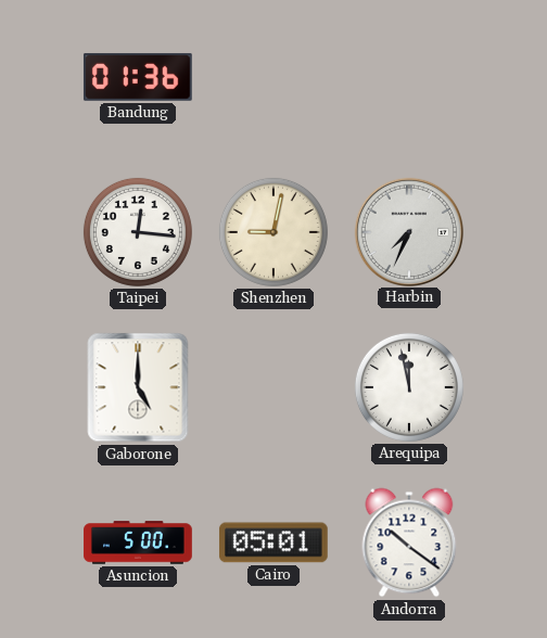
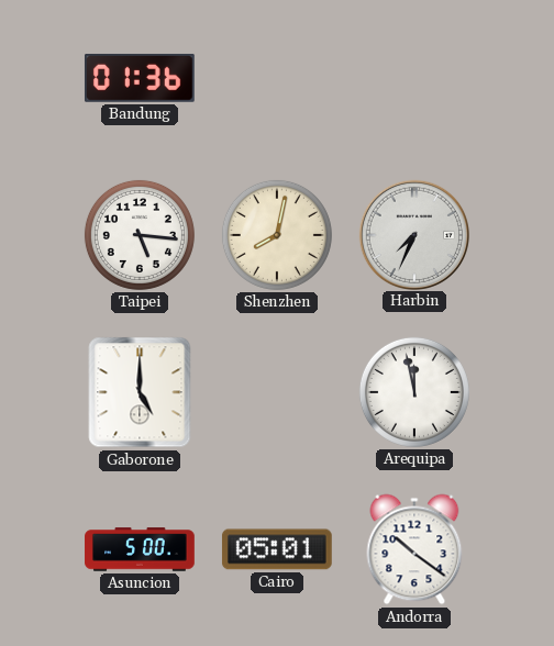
Taipei: 12:16 -> 5:16 (140, 235)
Shenzhen: 9:02 -> 8:02 (277, 235)
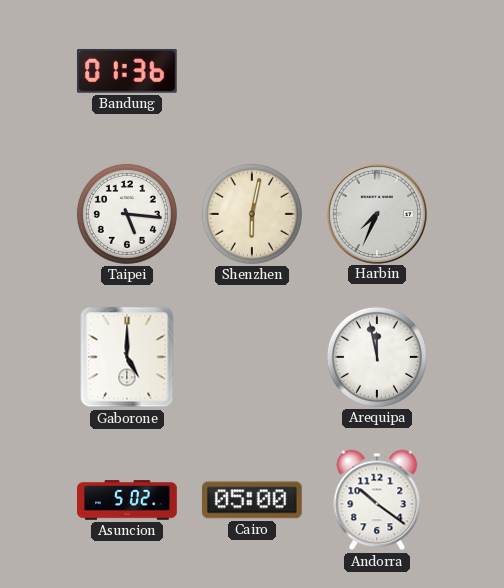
Shenzhen: 8:02 -> 6:02 (252, 214)
Asuncion: 5:00 -> 5:02 (127, 500)
Cairo: 05:01 -> 05:00 (252, 500)
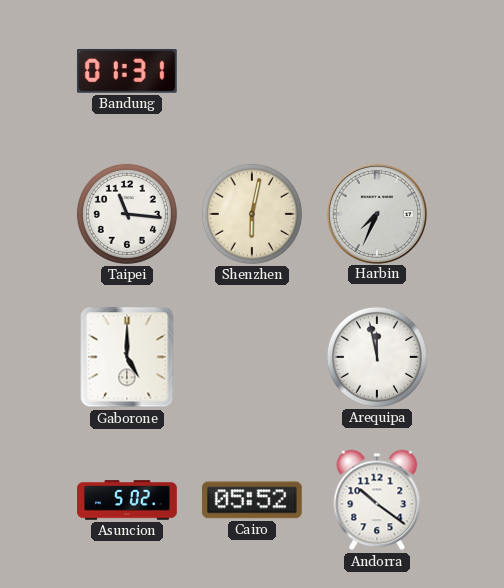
Bandung: 01:36 -> 01:31 (127, 71)
Taipei: 5:16 -> 11:16 (127, 214)
Cairo: 05:00 -> 05:52 (252, 500)
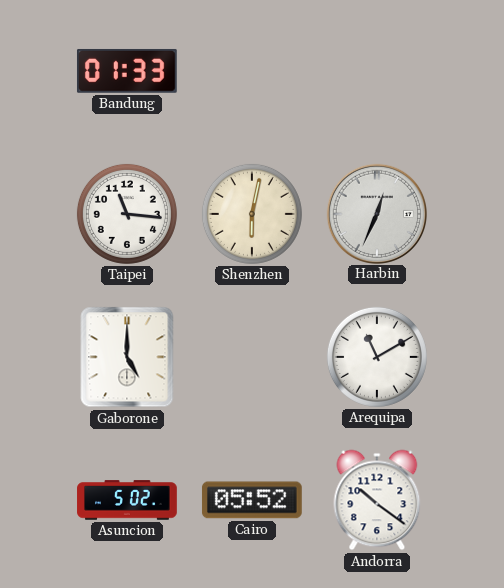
Bandung: 01:31 -> 01:33 (127, 71)
Harbin: 7:34 -> 12:34 (376, 213)
Arequipa: 11:58 -> 11:10 (377, 357)
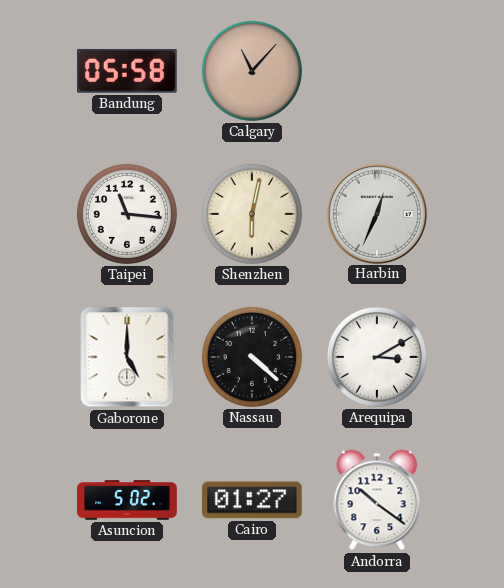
Bandung: 01:33 -> 05:58 (127, 71)
Calgary: none -> 11:07 (252, 71)
Nassau: none -> 4:22 (252, 357)
Arequipa: 11:10 -> 3:10 (377, 357)
Cairo: 05:52 -> 01:27 (252, 500)
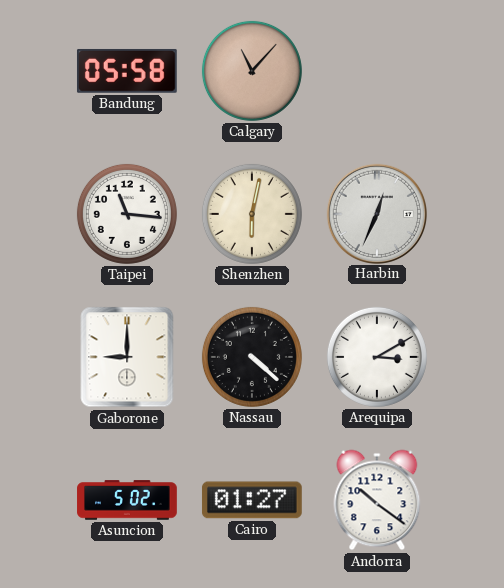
Gaborone: 5:00 -> 9:00 (127, 357)
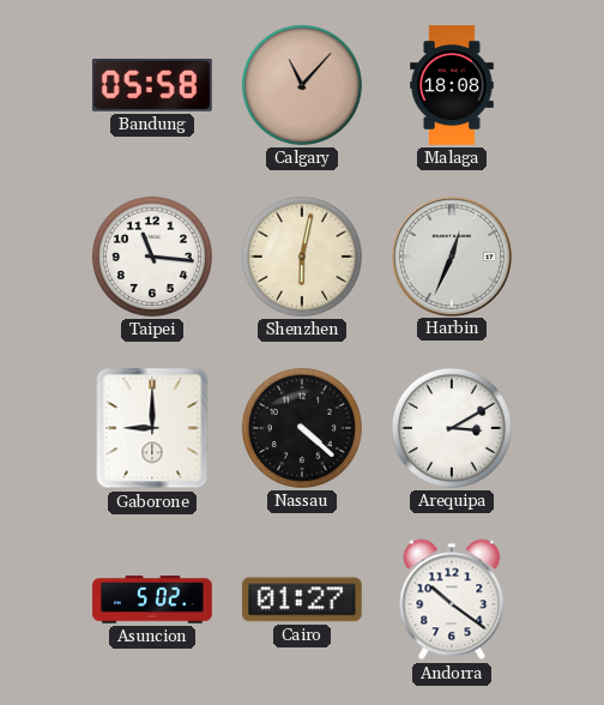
Malaga: none -> 18:08 (452, 85)
